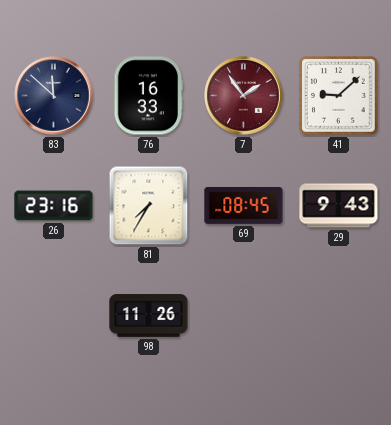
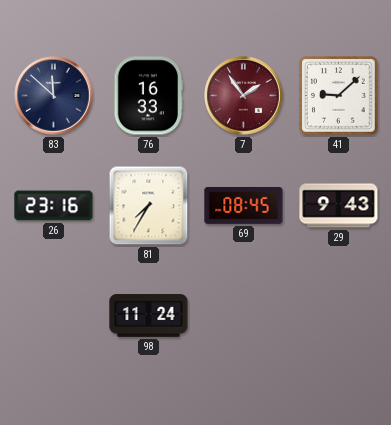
98: 11:26 -> 11:24 (149, 316)
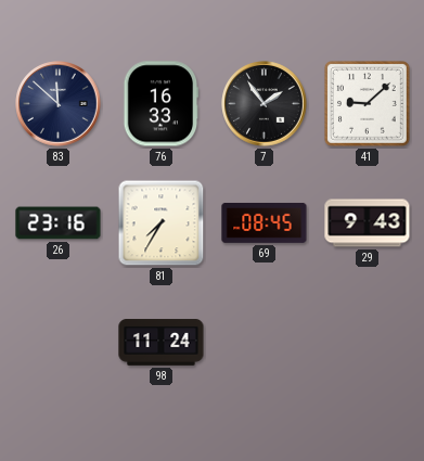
7 dial: burgundy -> black (265, 104)
